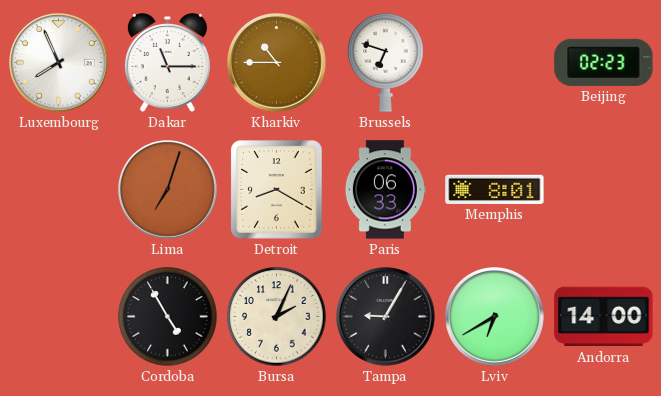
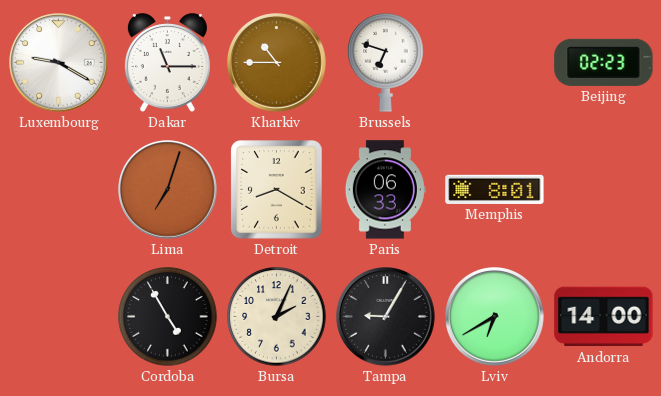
Luxembourg: 7:56 -> 9:20 (59, 63)
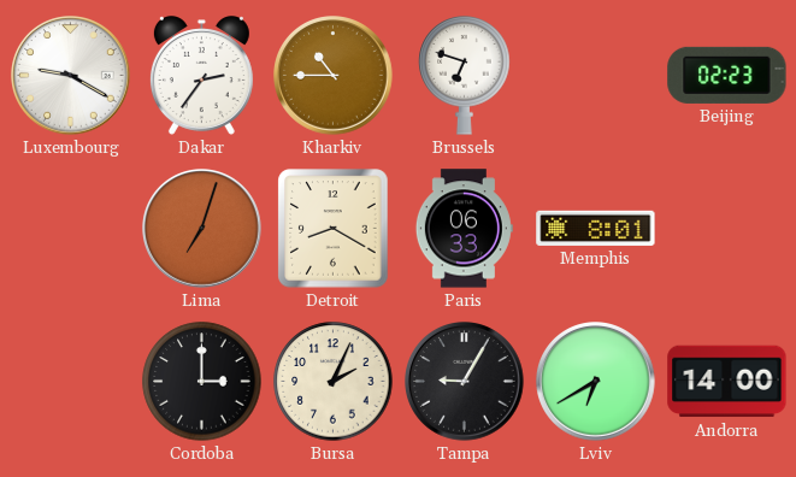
Dakar: 11:15 -> 2:36 (201, 76)
Cordoba: 4:55 -> 3:00 (202, 382)
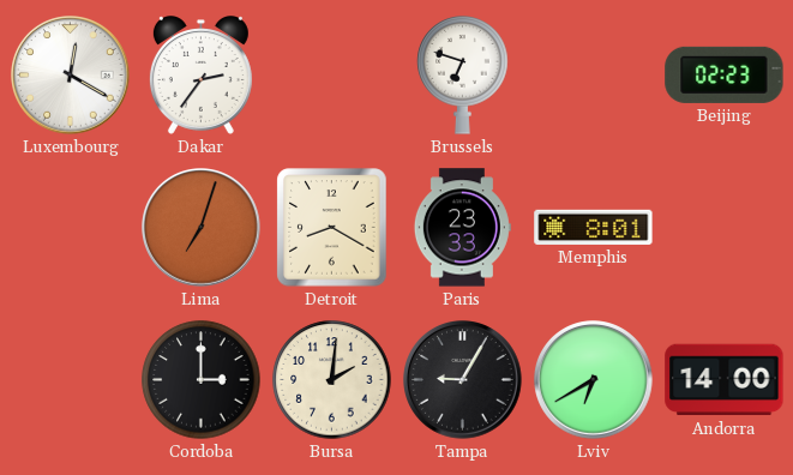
Luxembourg: 9:20 -> 12:20 (71, 76)
Kharkiv: 10:45 -> none (334, 76)
Paris: 06:33 -> 23:33 (462, 228)
Bursa: 2:04 -> 2:01 (332, 380)
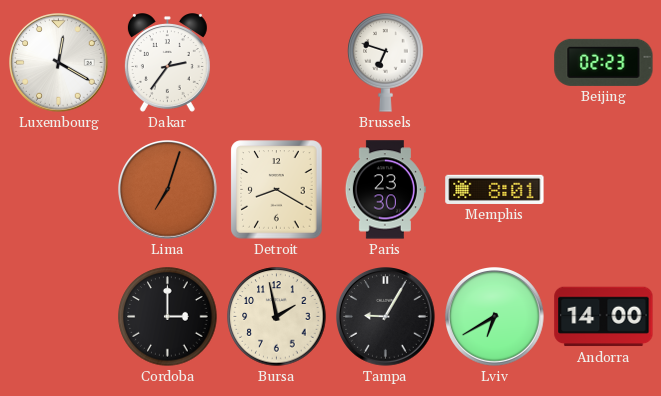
Paris: 23:33 -> 23:30 (385, 190)
Bursa: 2:01 -> 1:58 (277, 317)
